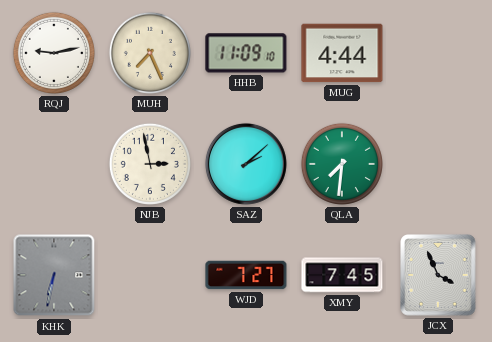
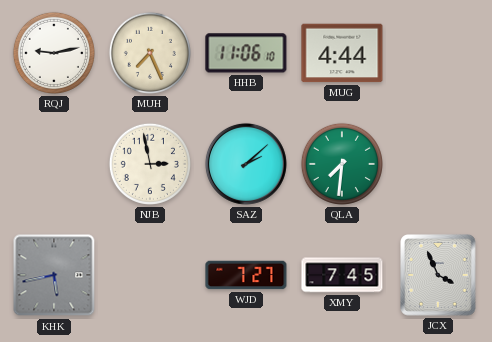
HHB: 11:09 -> 11:06 (246, 53)
KHK: 6:32 -> 5:43 (54, 275)
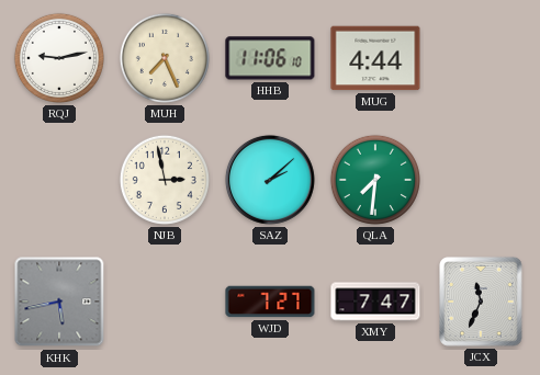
XMY: 7:45 -> 7:47 (375, 302)
JCX: 3:56 -> 11:34 (482, 303)
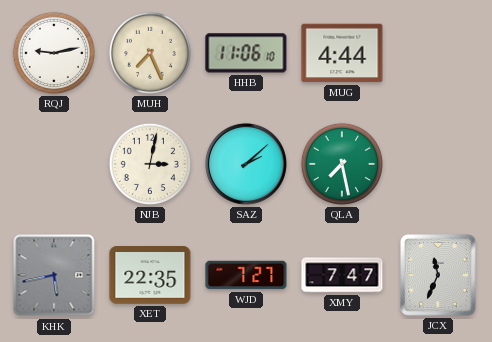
NJB: 2:58 -> 3:02 (150, 164)
QLA: 7:31 -> 7:28 (342, 164)
XET: none -> 22:35 (150, 275)
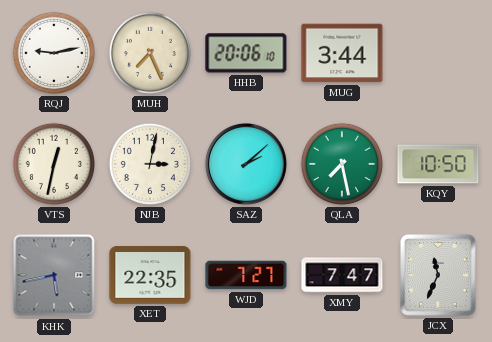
HHB: 11:06 -> 20:06 (246, 53)
MUG: 4:44 -> 3:44 (342, 53)
VTS: none -> 12:32 (54, 164)
KQY: none -> 10:50 (438, 164)
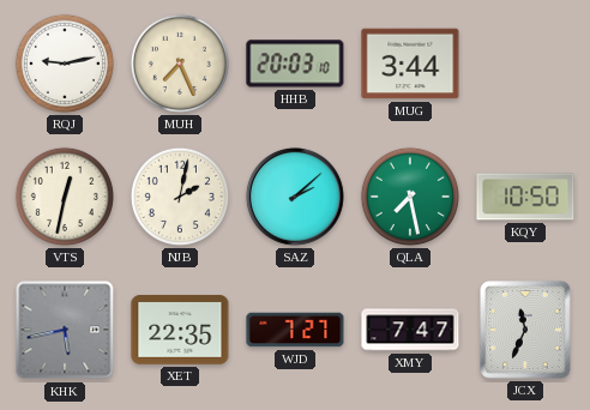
HHB: 20:06 -> 20:03 (295, 64)
NJB: 3:02 -> 2:02 (180, 197)
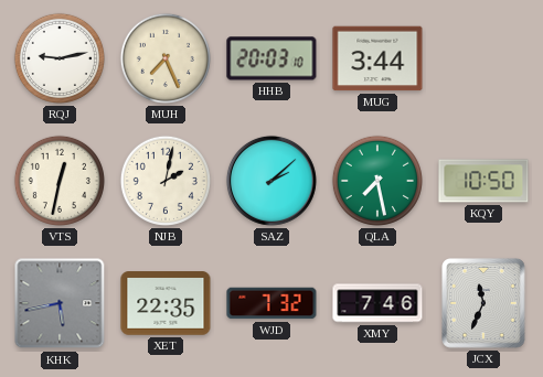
WJD: 7:27 -> 7:32 (271, 303)
XMY: 7:47 -> 7:46 (377, 303)
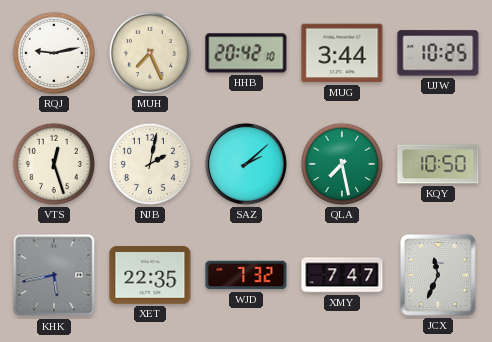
HHB: 20:03 -> 20:42 (246, 53)
UJW: none -> 10:25 (438, 53)
VTS: 12:32 -> 12:27 (54, 164)
XMY: 7:46 -> 7:47 (342, 275)
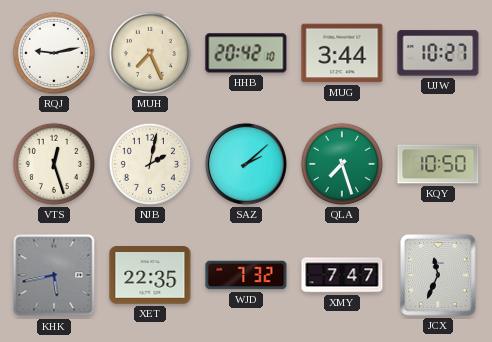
UJW: 10:25 -> 10:27 (438, 53)
QLA: 7:28 -> 7:27 (342, 164)
